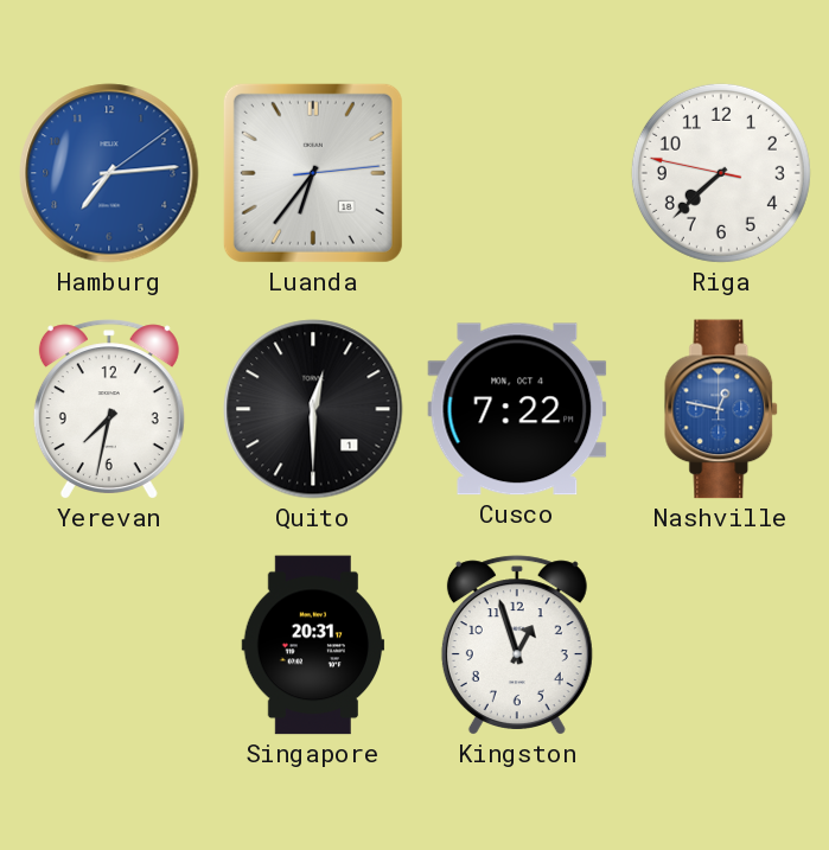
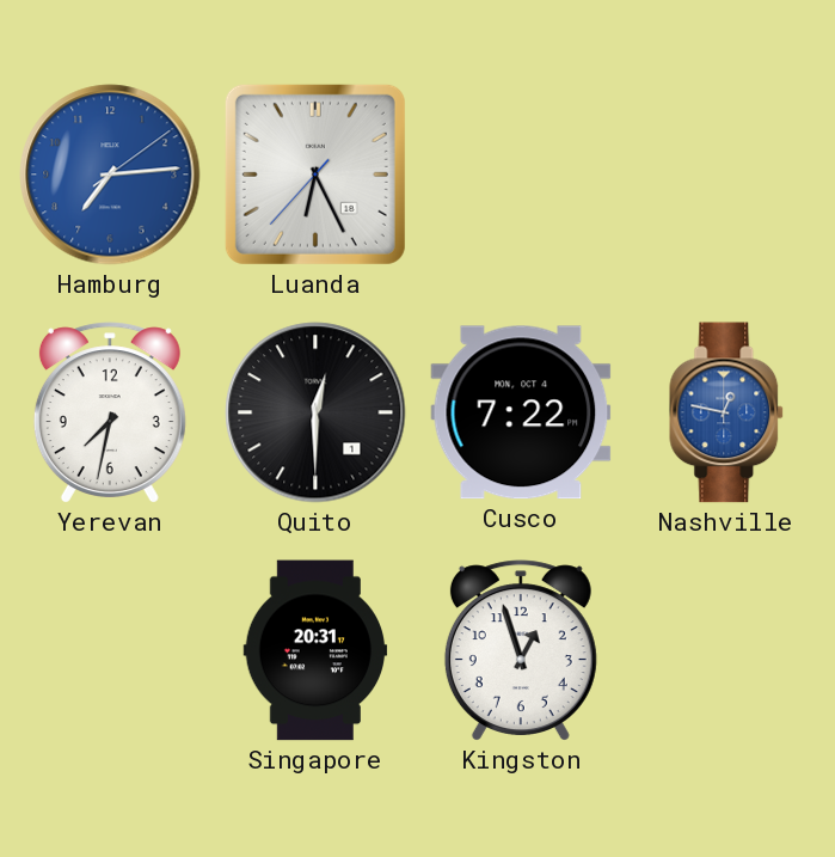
Luanda: 6:36 -> 6:25 (315, 175)
Riga: 7:37 -> none (721, 173)
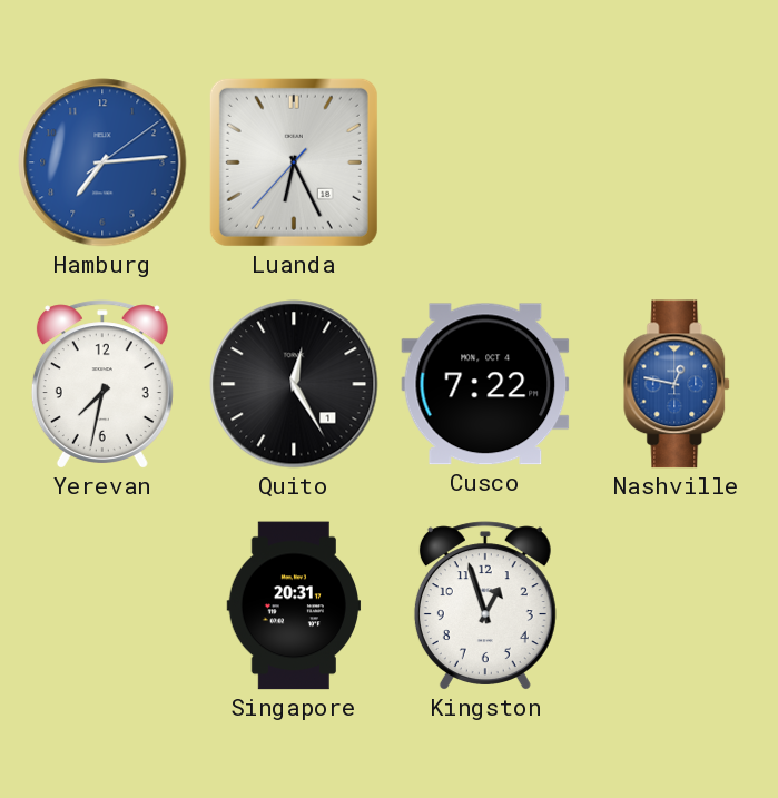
Quito: 12:30 -> 12:25 (294, 384)
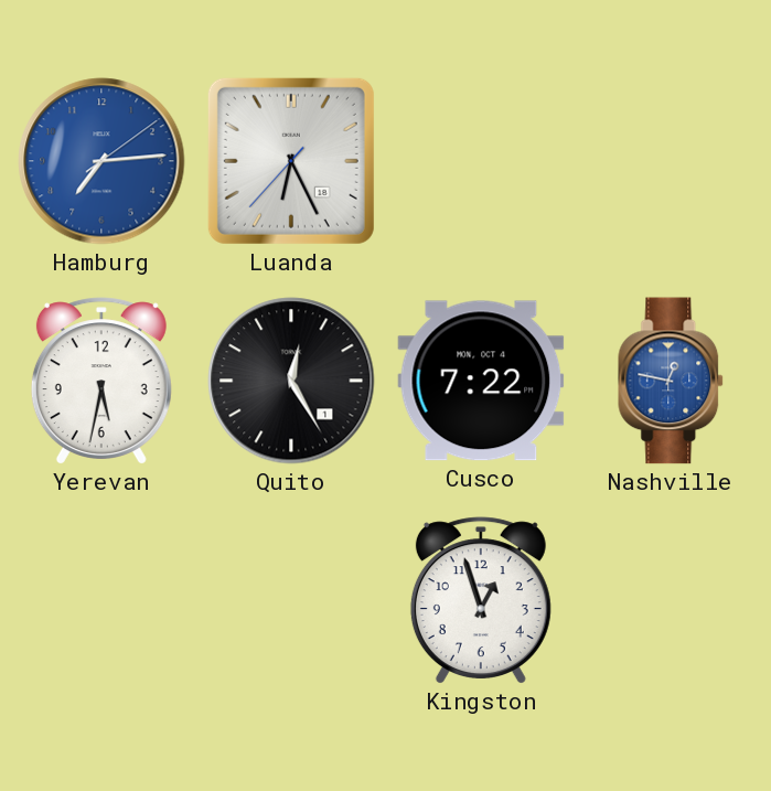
Yerevan: 7:32 -> 5:32 (101, 381)
Singapore: 20:31 -> none (294, 605)
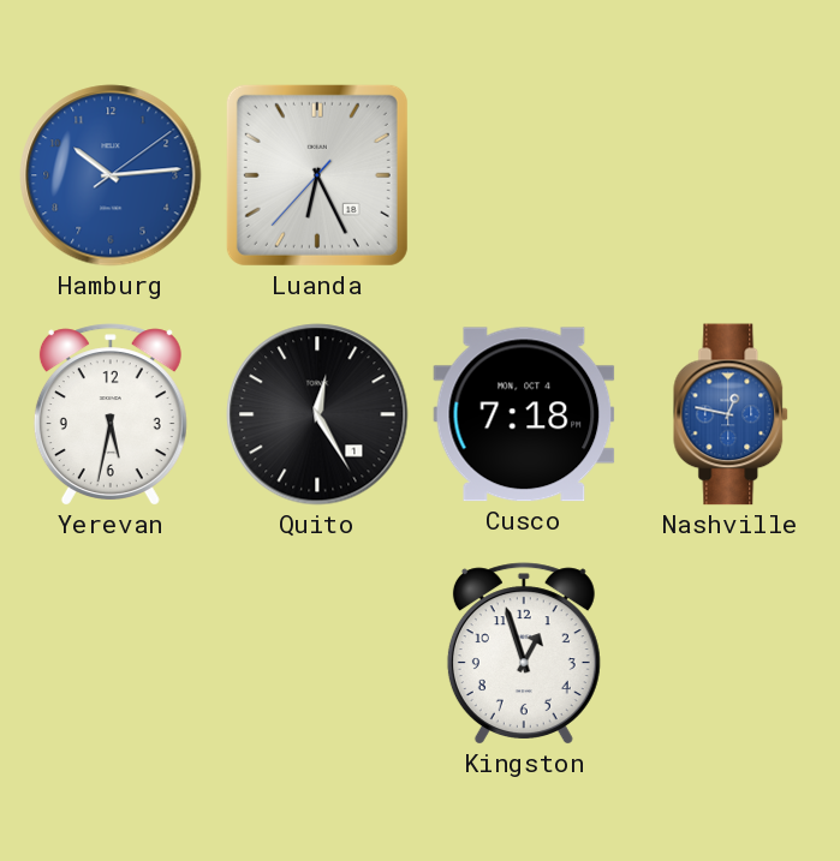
Hamburg: 7:14 -> 10:14 (111, 175)
Cusco: 7:22 -> 7:18 (524, 414)
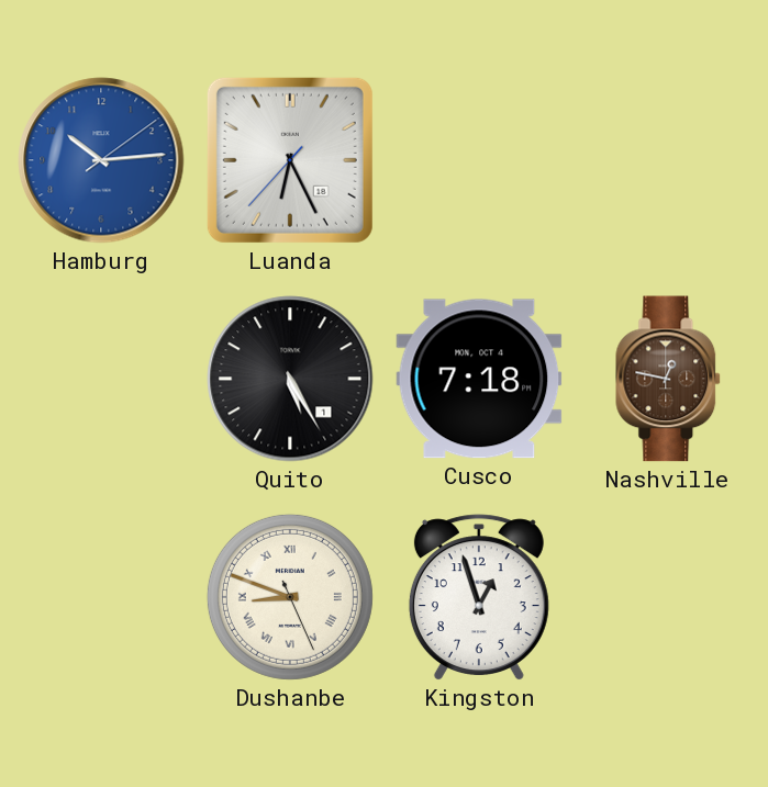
Yerevan: 5:32 -> none (111, 414)
Quito: 12:25 -> 5:25 (290, 379)
Nashville dial: blue -> brown (669, 379)
Dushanbe: none -> 8:48 (290, 597)
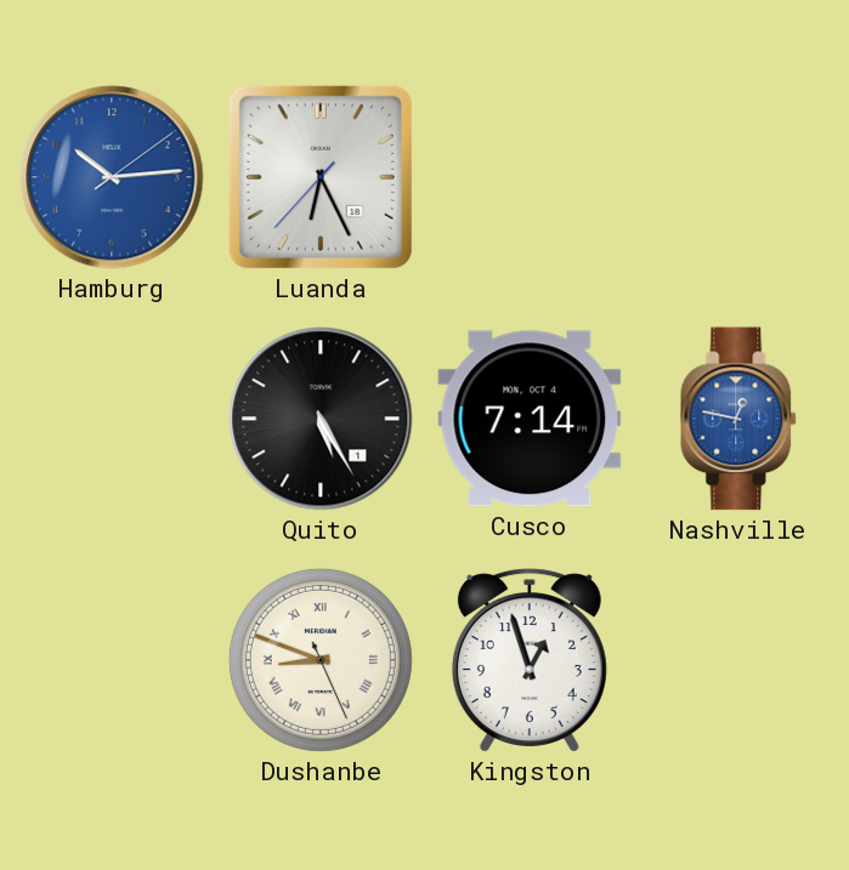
Cusco: 7:18 -> 7:14 (530, 419)
Nashville dial: brown -> blue (740, 419)
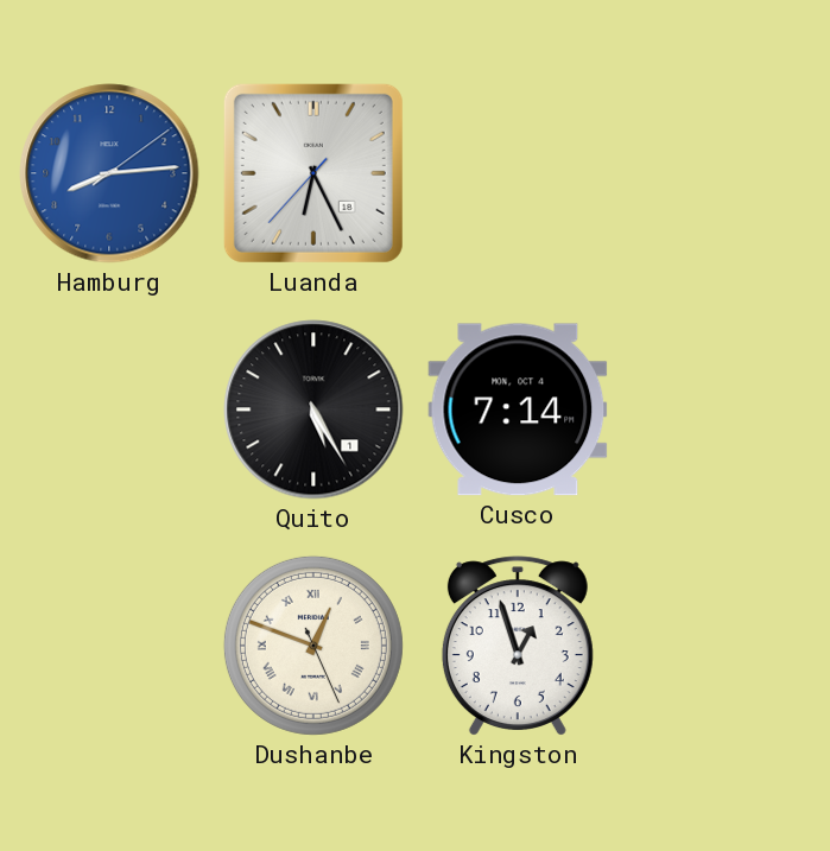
Hamburg: 10:14 -> 8:14 (109, 173)
Nashville: 12:47 -> none (740, 419)
Dushanbe: 8:48 -> 12:48 (313, 646)
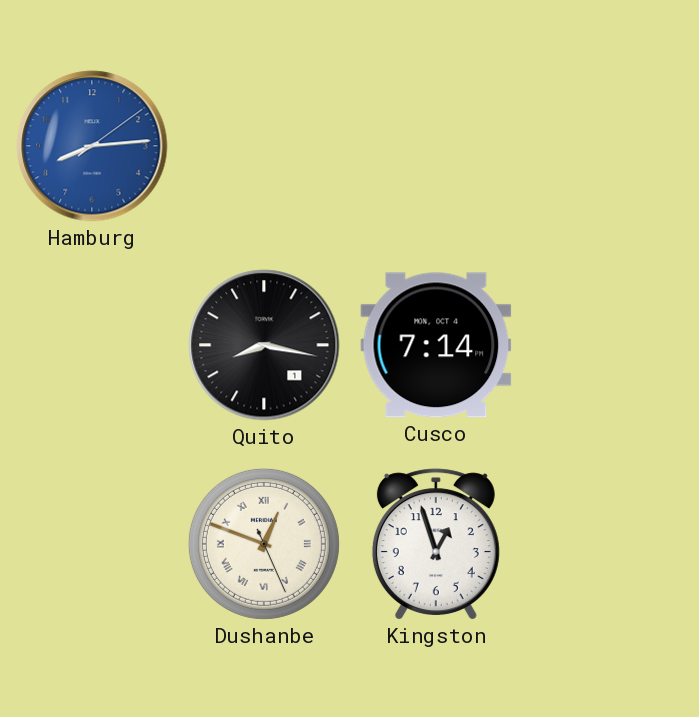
Luanda: 6:25 -> none (313, 173)
Quito: 5:25 -> 8:17 (264, 345)
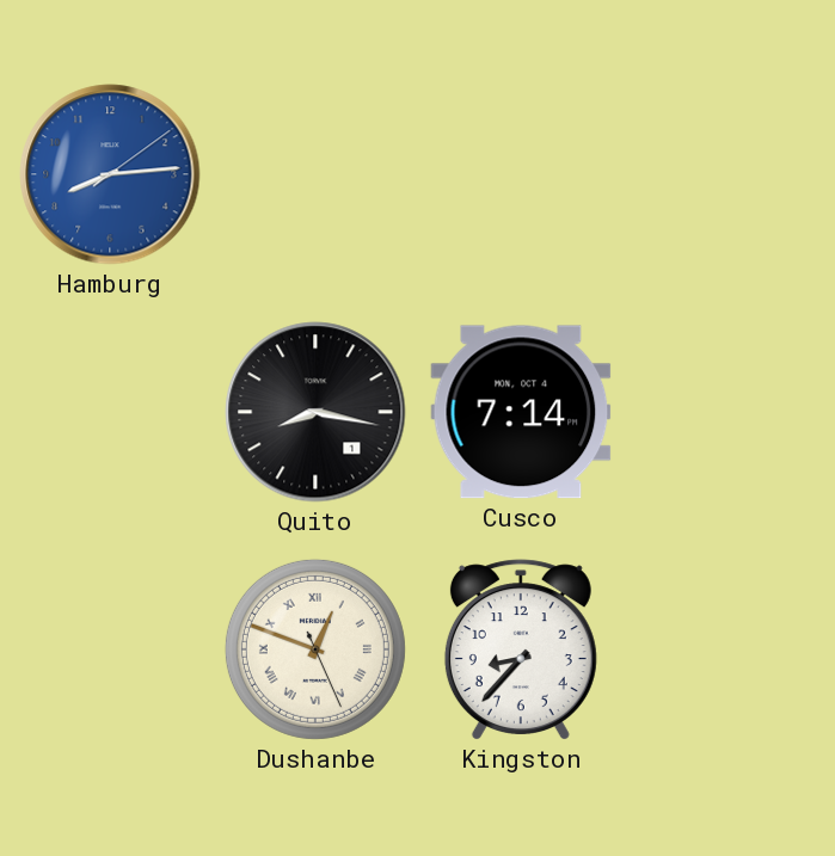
Kingston: 12:57 -> 8:37 (521, 649)
